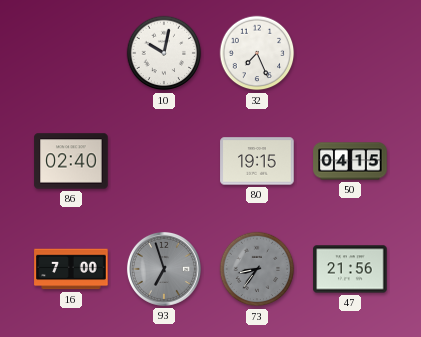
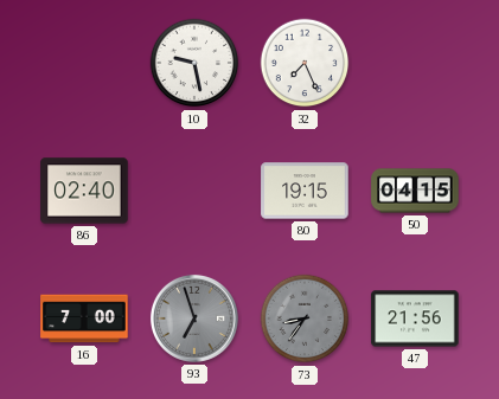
10: 10:02 -> 9:28 (194, 63)
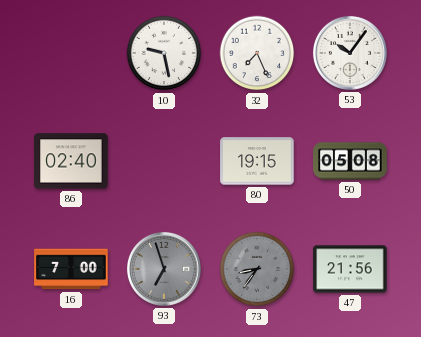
53: none -> 10:06 (350, 53)
50: 04:15 -> 05:08 (350, 161)
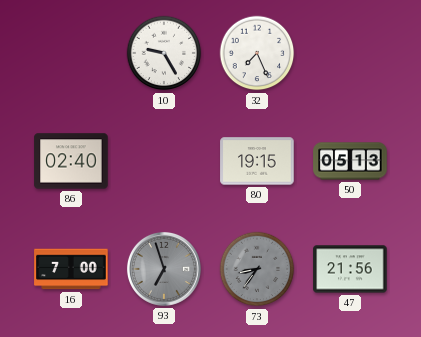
10: 9:28 -> 9:25 (164, 53)
53: 10:06 -> none (350, 53)
50: 05:08 -> 05:13 (350, 161)
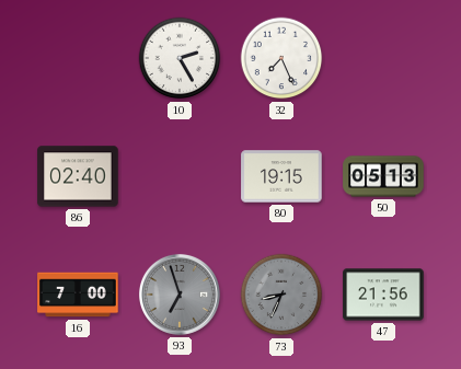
10: 9:25 -> 2:25 (180, 58)
73: 8:36 -> 8:34 (281, 295)
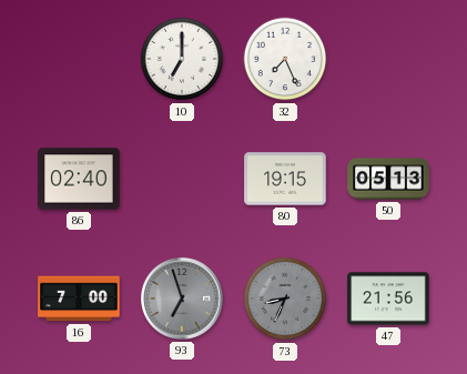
10: 2:25 -> 7:00 (182, 59)
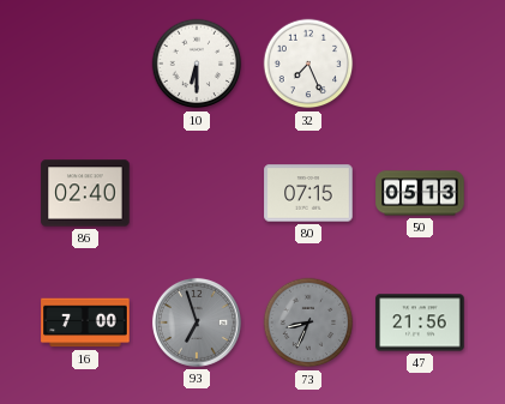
10: 7:00 -> 6:30 (197, 64)
80: 19:15 -> 07:15 (308, 193)
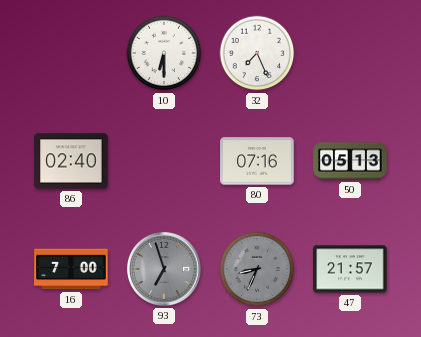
80: 07:15 -> 07:16 (257, 161)
47: 21:56 -> 21:57 (350, 269)
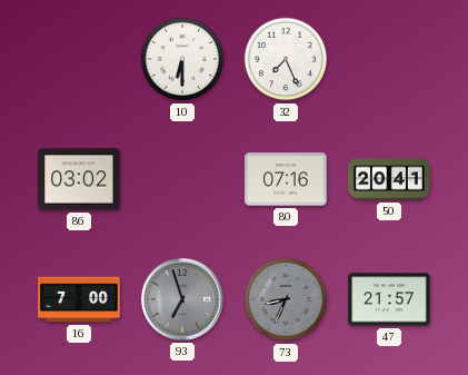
86: 02:40 -> 03:02 (79, 179)
50: 05:13 -> 20:41 (389, 179)
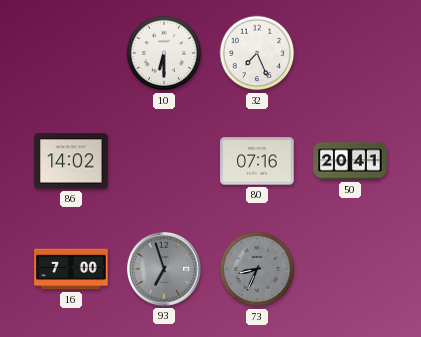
86: 03:02 -> 14:02 (71, 161)
47: 21:57 -> none (389, 299)
